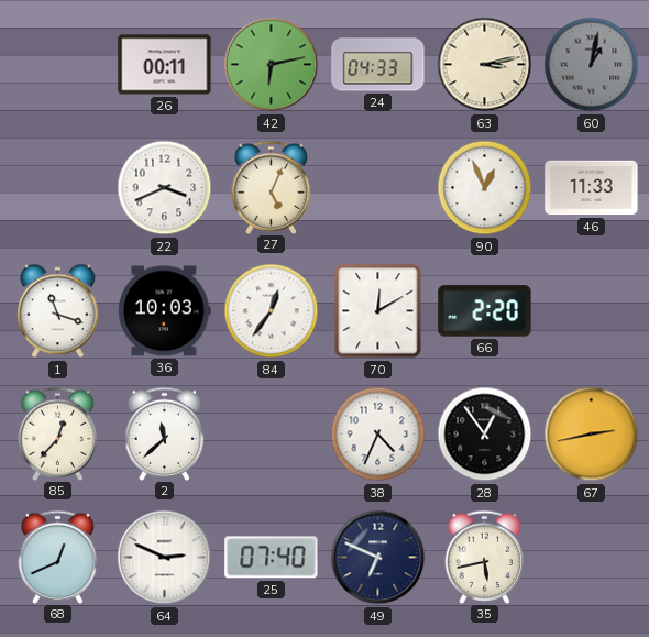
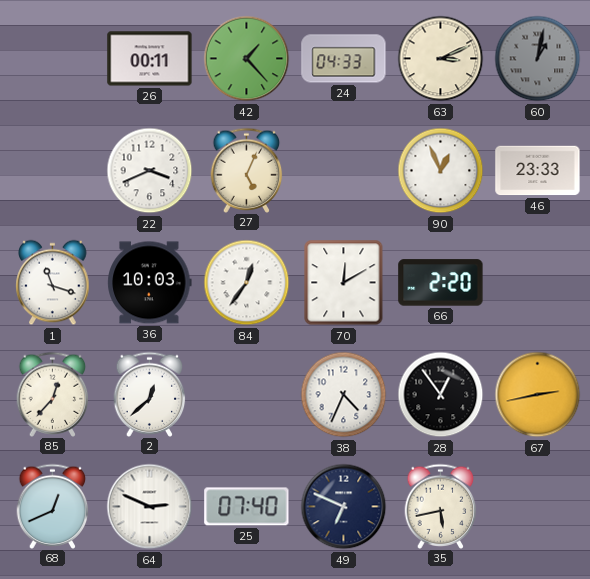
42: 6:13 -> 1:23 (247, 59)
63: 3:13 -> 3:11 (441, 59)
46: 11:33 -> 23:33 (538, 171)
2: 11:38 -> 12:38 (150, 394)
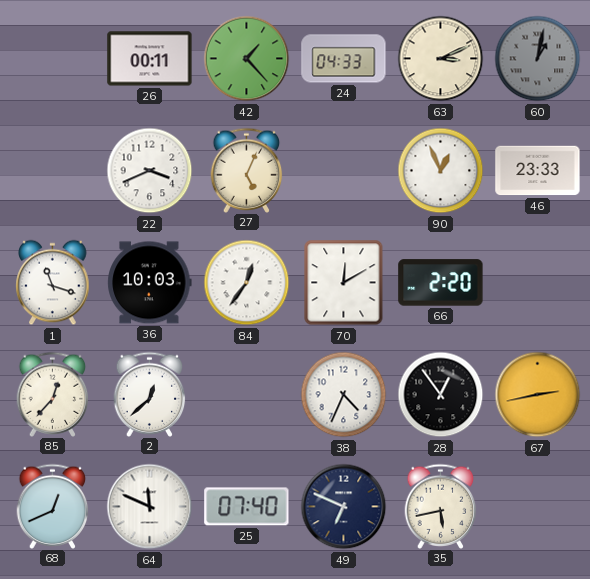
64: 2:49 -> 11:49 (150, 507)
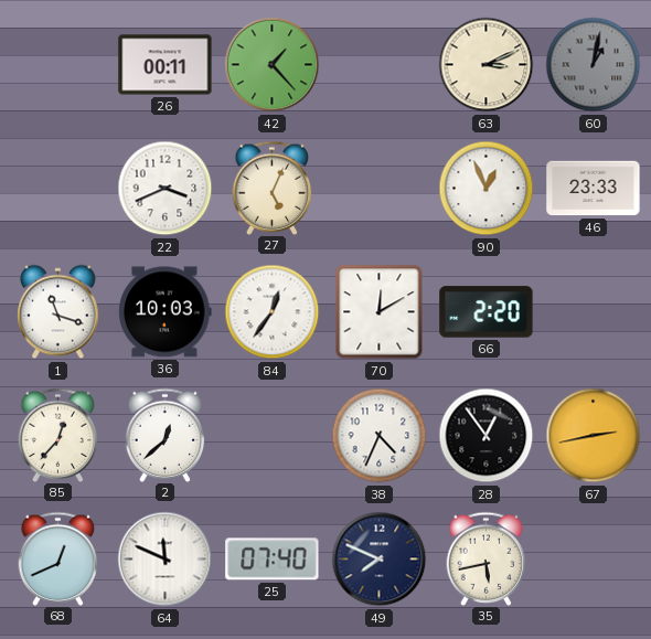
24: 04:33 -> none (344, 59)
49: 6:49 -> 7:49 (380, 560)
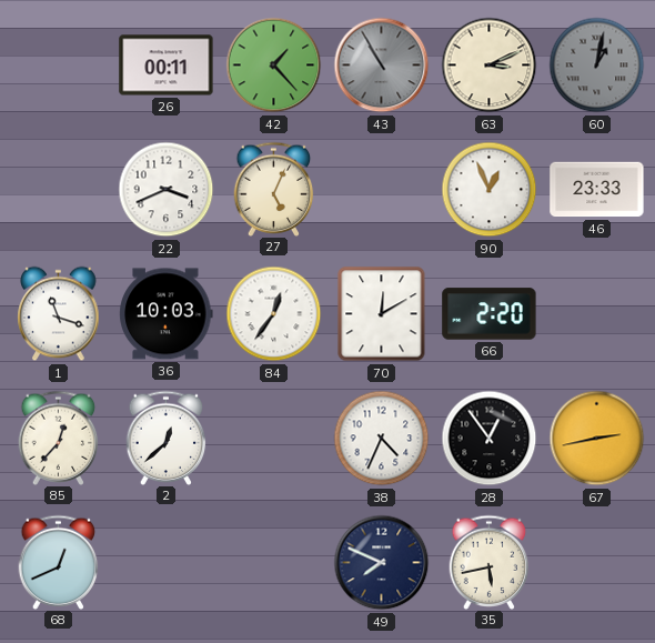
43: none -> 10:55 (382, 66)
64: 11:49 -> none (166, 560)
25: 07:40 -> none (273, 560)
